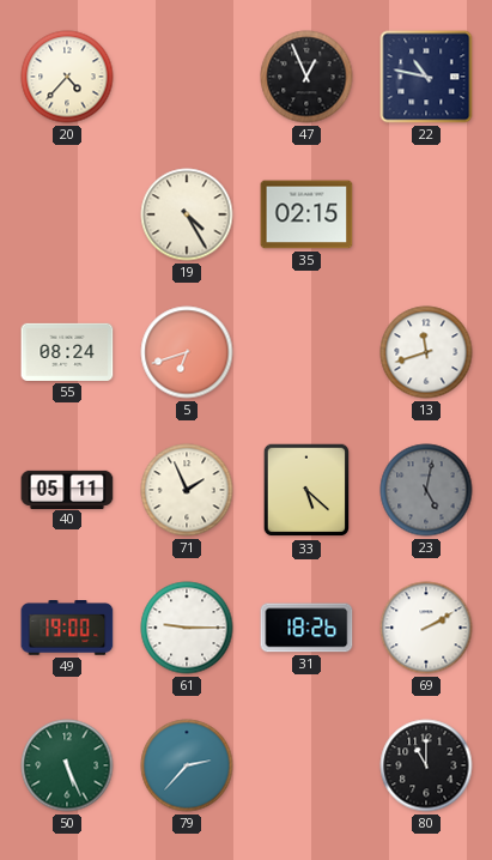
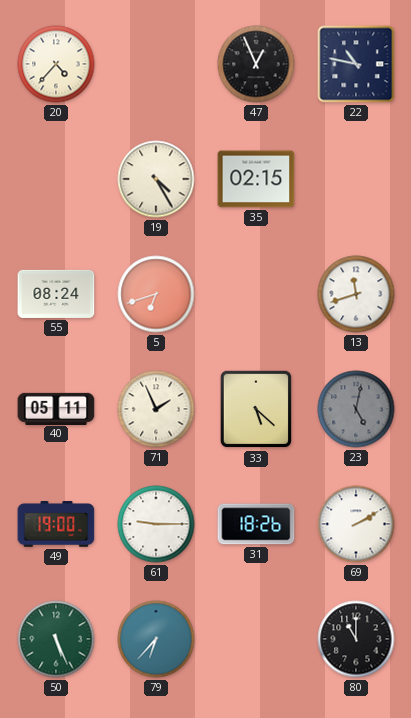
79: 2:37 -> 6:37 (156, 639)
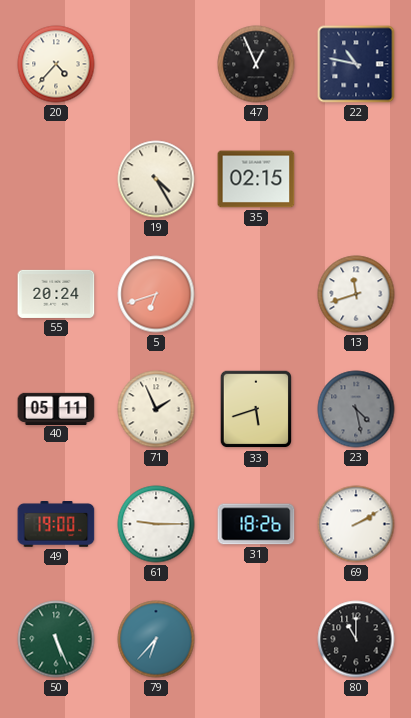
55: 08:24 -> 20:24 (56, 294)
33: 5:22 -> 5:42 (256, 409)
23: 5:02 -> 4:28 (356, 409)
